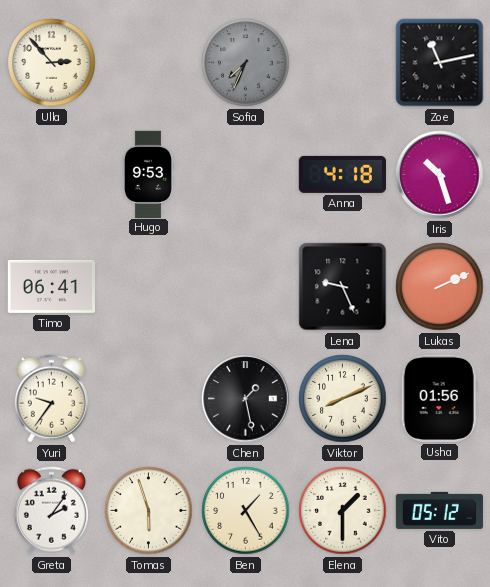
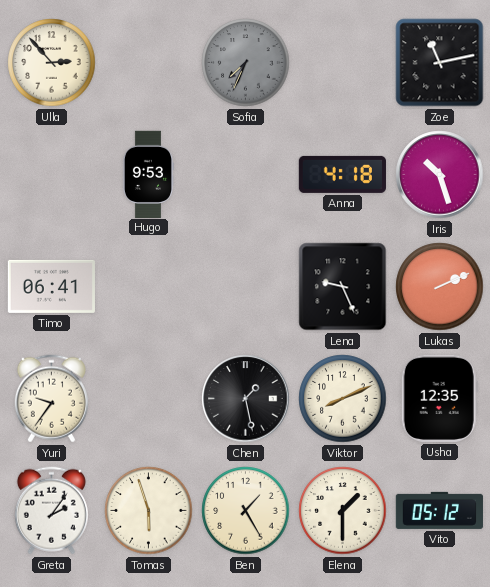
Usha: 01:56 -> 12:35 (439, 398)
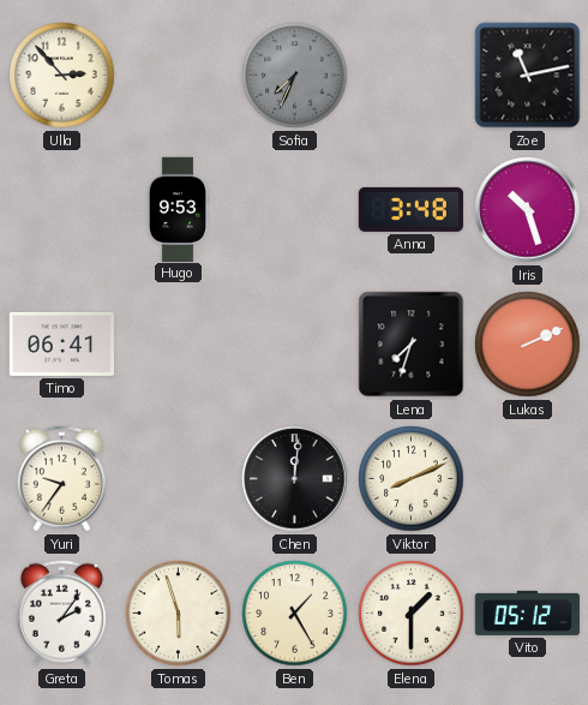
Anna: 4:18 -> 3:48 (410, 209)
Lena: 9:26 -> 7:33 (412, 345)
Chen: 1:28 -> 12:01 (295, 479)
Usha: 12:35 -> none (439, 398)
